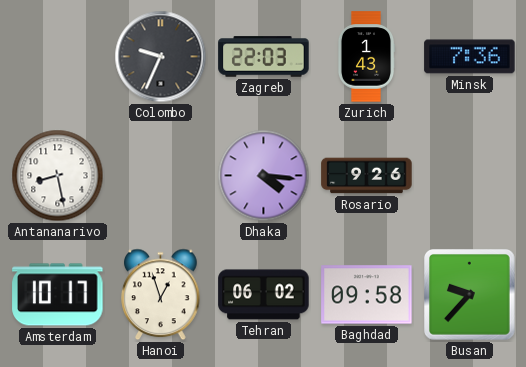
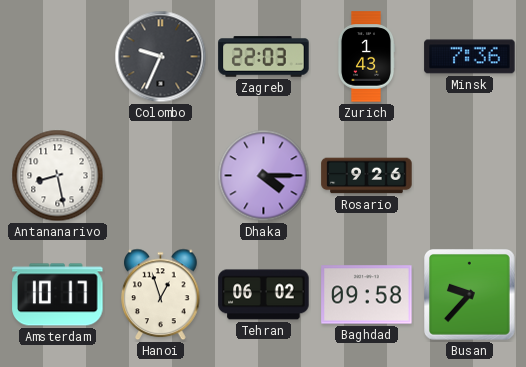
Dhaka: 4:16 -> 4:15 (264, 176)
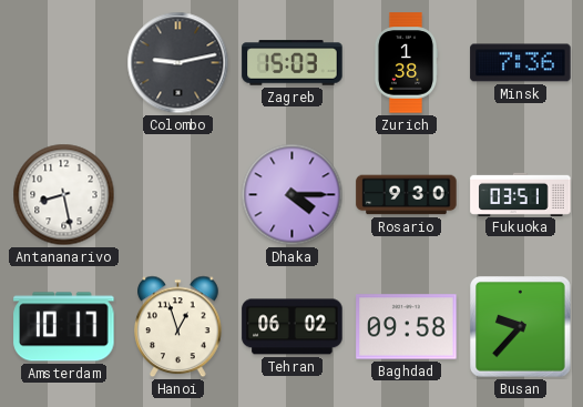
Colombo: 9:34 -> 9:13 (178, 63)
Zagreb: 22:03 -> 15:03 (293, 63)
Zurich: 1:43 -> 1:38 (406, 63)
Rosario: 9:26 -> 9:30 (407, 195)
Fukuoka: none -> 03:51 (521, 194)
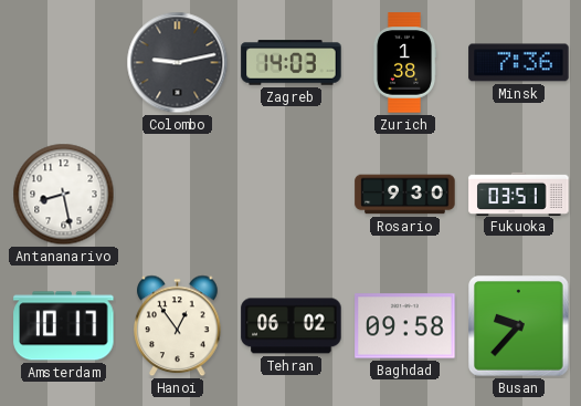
Zagreb: 15:03 -> 14:03 (292, 63)
Dhaka: 4:15 -> none (293, 195)
Hanoi: 12:57 -> 12:54 (178, 326)
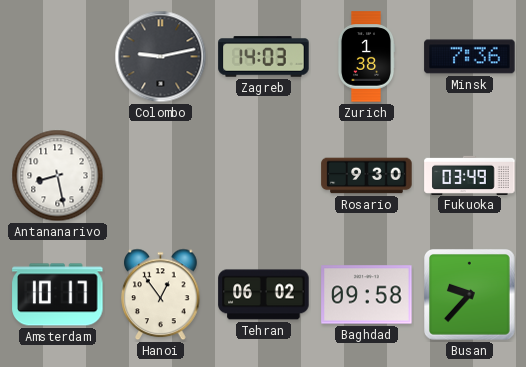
Fukuoka: 03:51 -> 03:49 (470, 175)
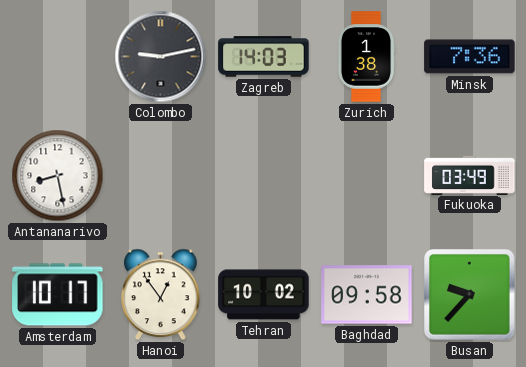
Rosario: 9:30 -> none (367, 176)
Tehran: 06:02 -> 10:02 (264, 295)
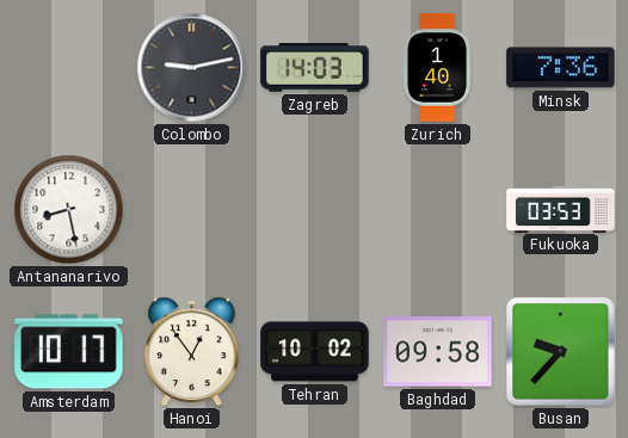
Zurich: 1:38 -> 1:40 (437, 68)
Fukuoka: 03:49 -> 03:53 (561, 209)
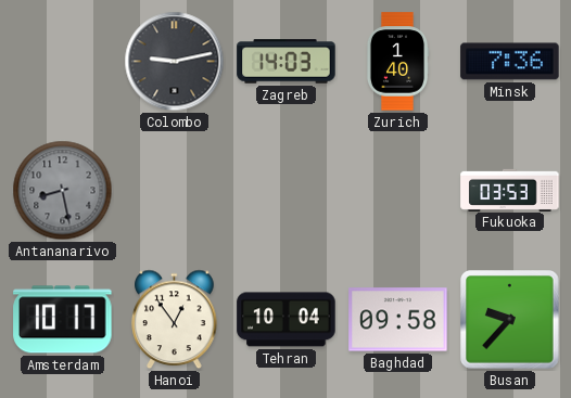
Antananarivo dial: white -> grey (63, 191)
Tehran: 10:02 -> 10:04 (287, 320)
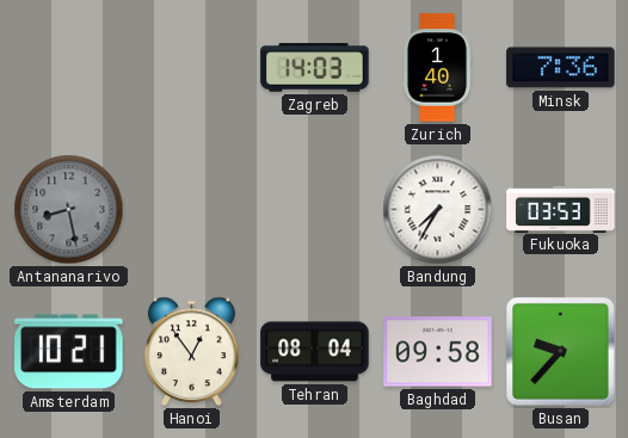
Colombo: 9:13 -> none (175, 62)
Bandung: none -> 7:35 (438, 210)
Amsterdam: 10:17 -> 10:21 (69, 352)
Tehran: 10:04 -> 08:04 (315, 352)
